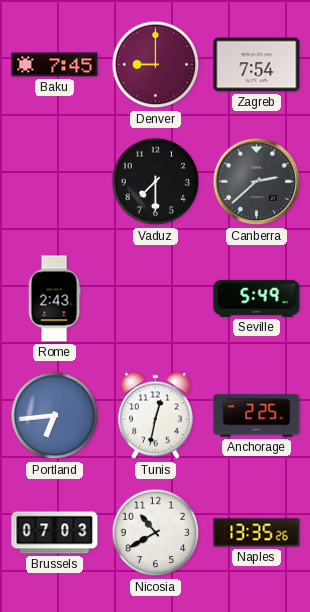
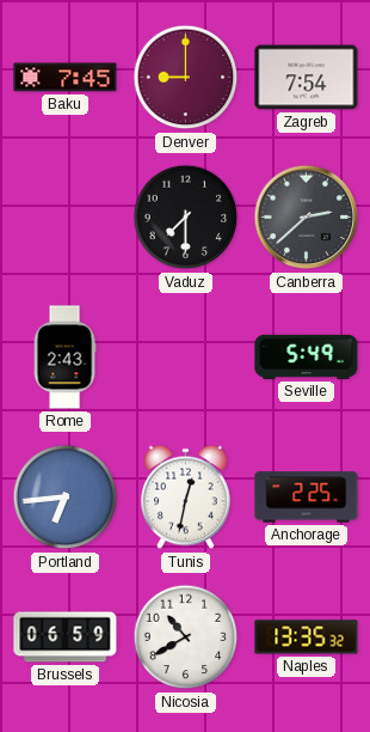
Brussels: 07:03 -> 06:59 (66, 638)
Naples: 13:35:26 -> 13:35:32 (307, 638)
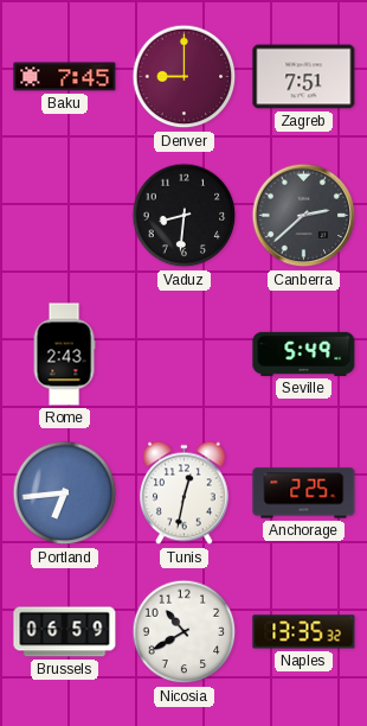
Zagreb: 7:54 -> 7:51 (304, 77)
Vaduz: 7:30 -> 8:31 (185, 216)
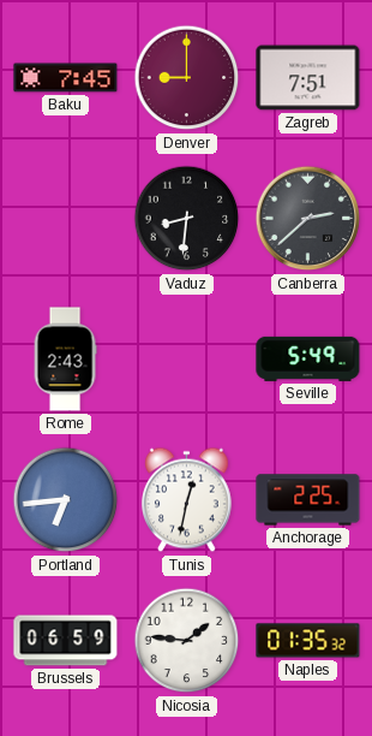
Nicosia: 10:40 -> 1:46 (187, 641)
Naples: 13:35 -> 01:35 (308, 641)
